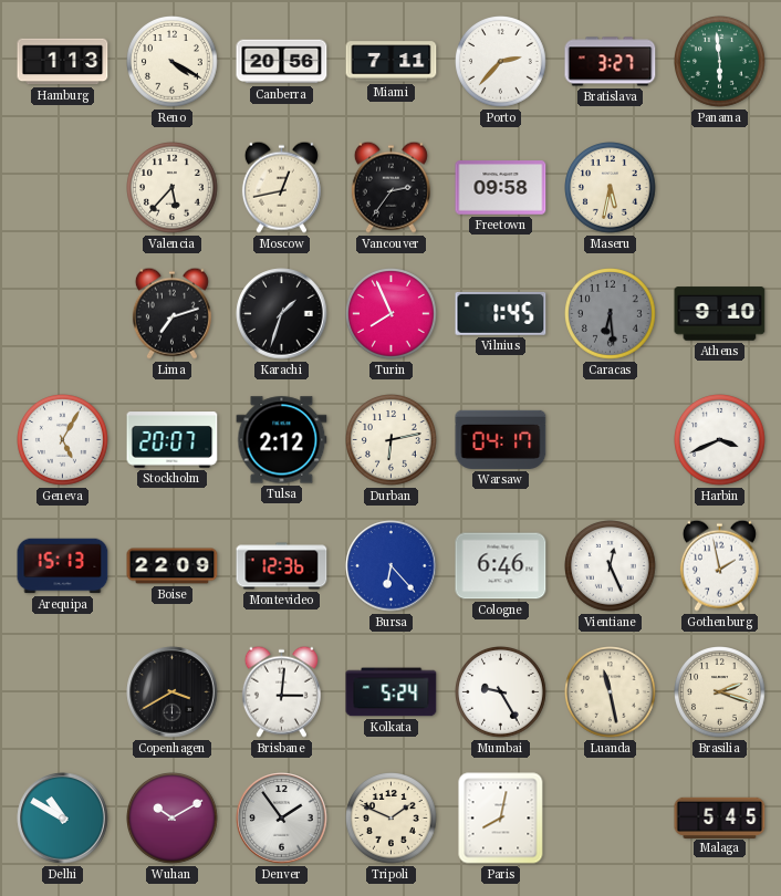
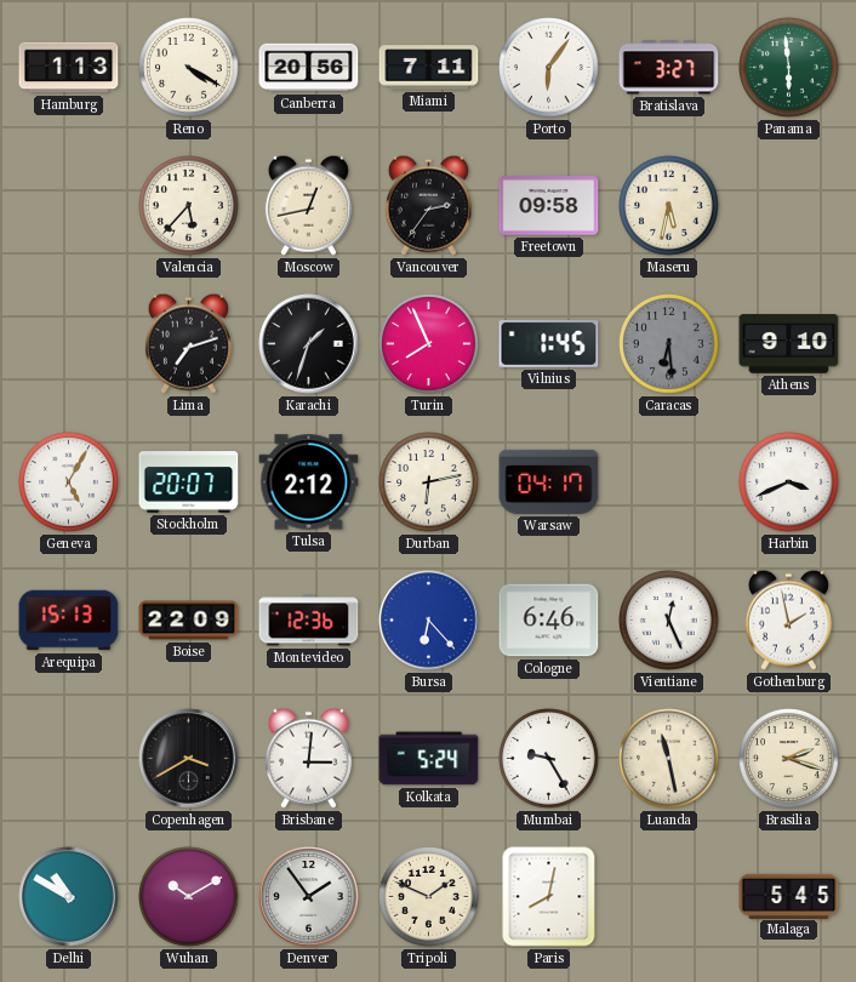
Porto: 2:37 -> 6:06 (549, 68)
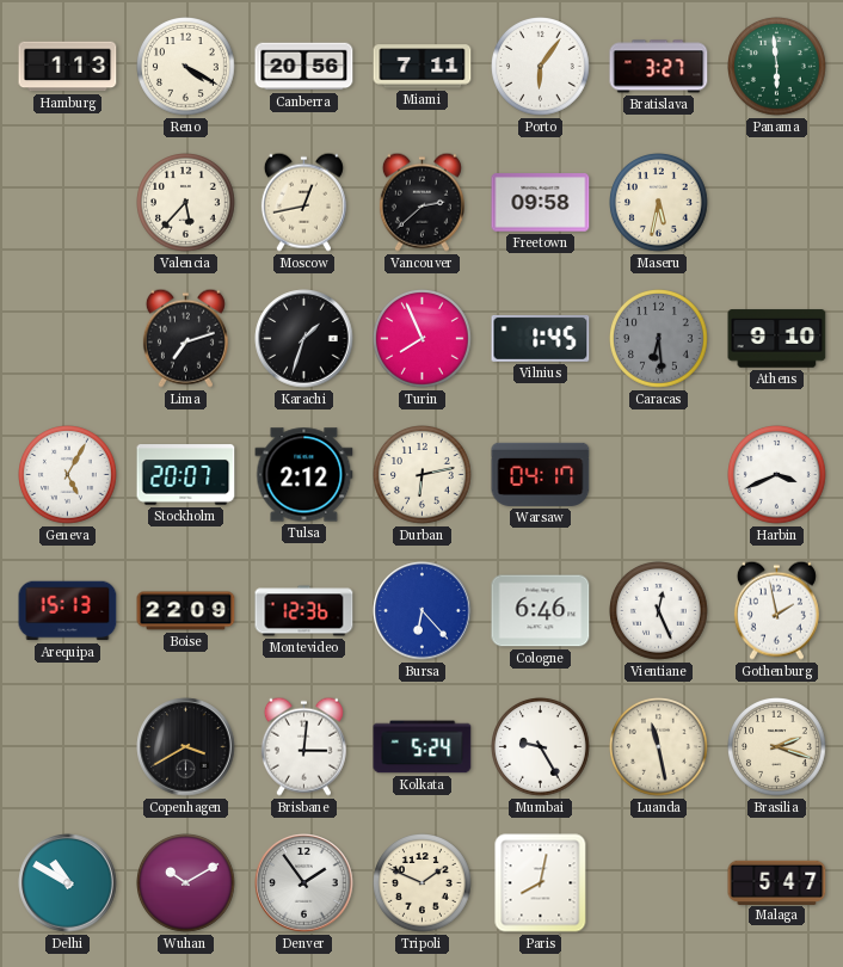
Vancouver: 2:36 -> 2:38 (421, 202)
Malaga: 5:45 -> 5:47 (777, 882)
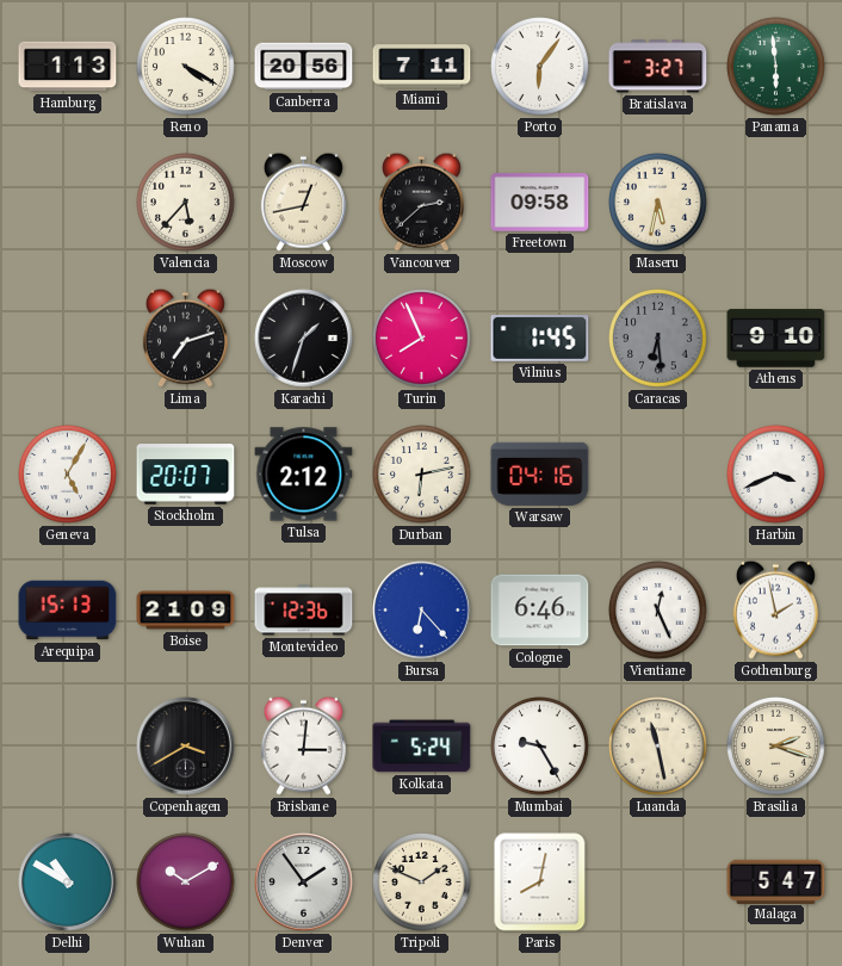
Warsaw: 04:17 -> 04:16 (540, 473)
Boise: 22:09 -> 21:09 (186, 611)
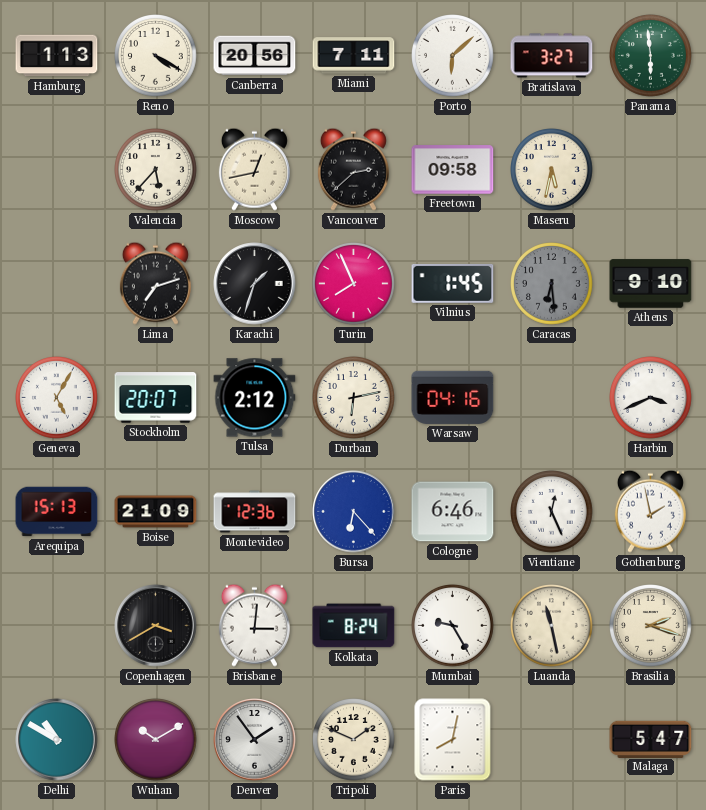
Porto: 6:06 -> 6:08 (453, 56)
Kolkata: 5:24 -> 8:24 (354, 626)
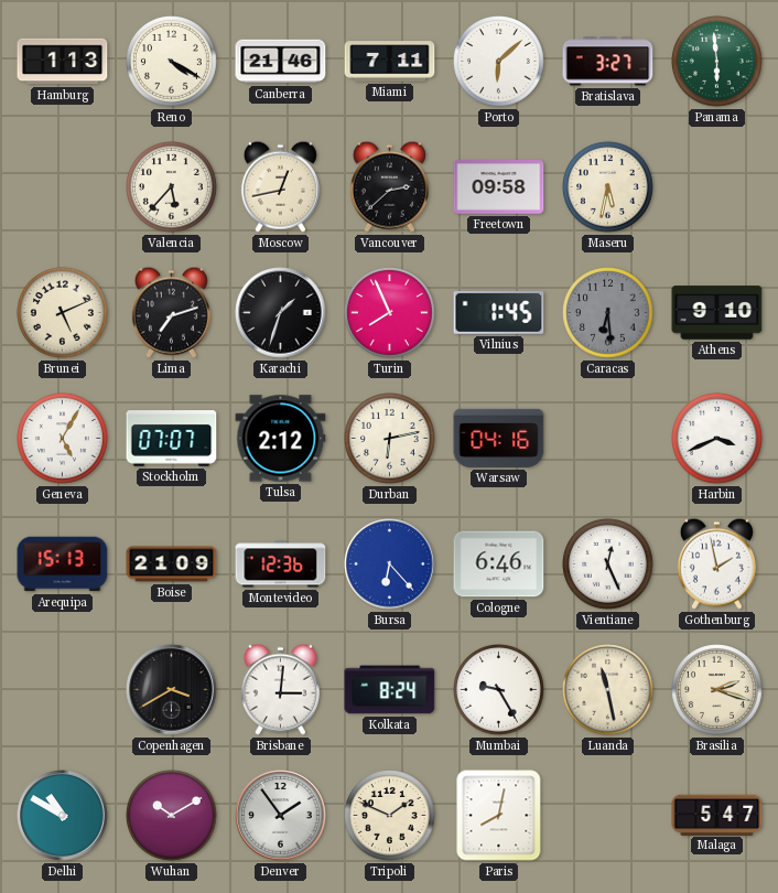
Canberra: 20:56 -> 21:46 (281, 62)
Brunei: none -> 5:11 (63, 313)
Stockholm: 20:07 -> 07:07 (172, 439)
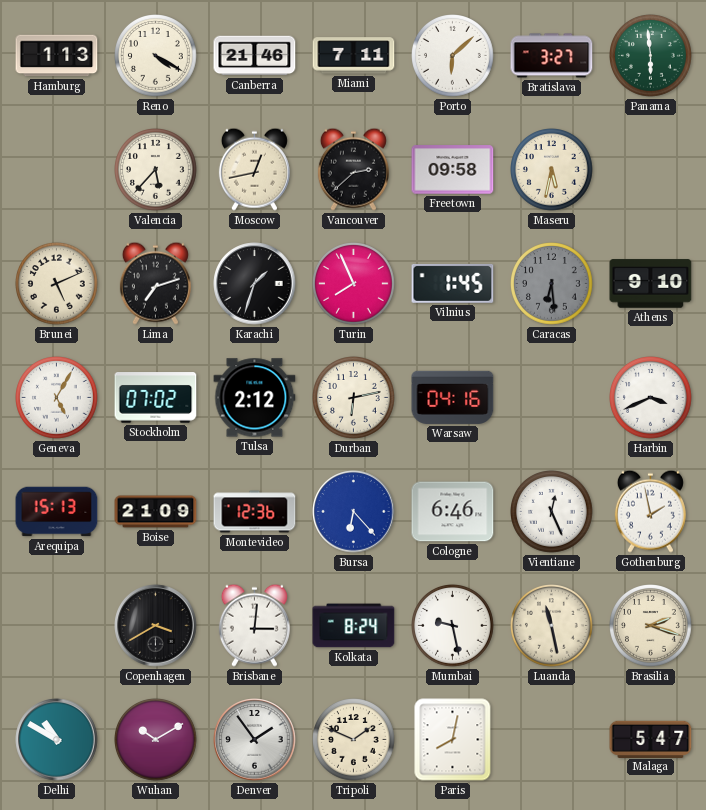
Stockholm: 07:07 -> 07:02 (156, 398)
Mumbai: 9:25 -> 9:28 (453, 626)
